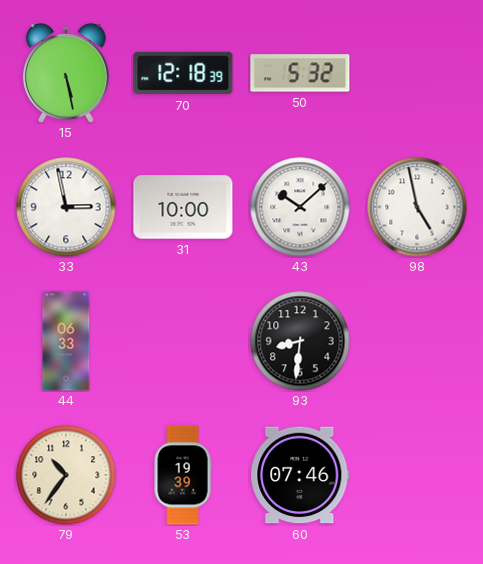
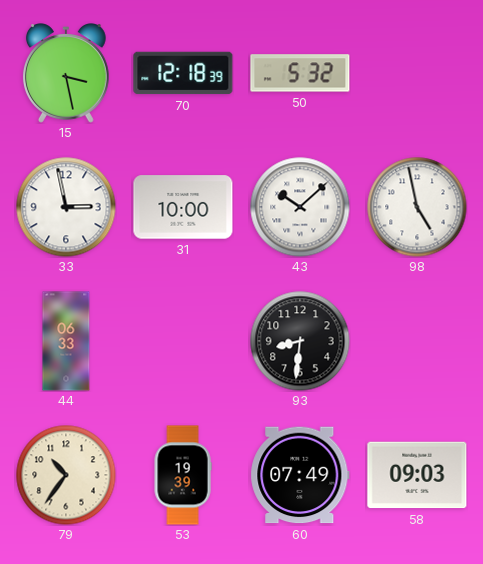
15: 5:28 -> 3:28 (66, 73)
60: 07:46 -> 07:49 (300, 475)
58: none -> 09:03 (417, 475)
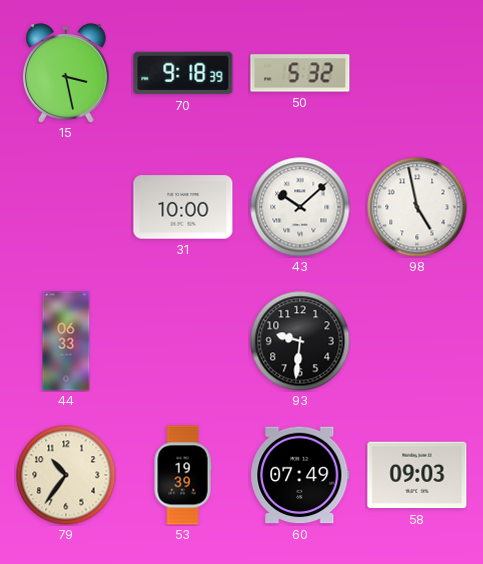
70: 12:18 -> 9:18 (183, 73)
33: 2:58 -> none (66, 207)
93: 8:31 -> 9:31 (300, 341)
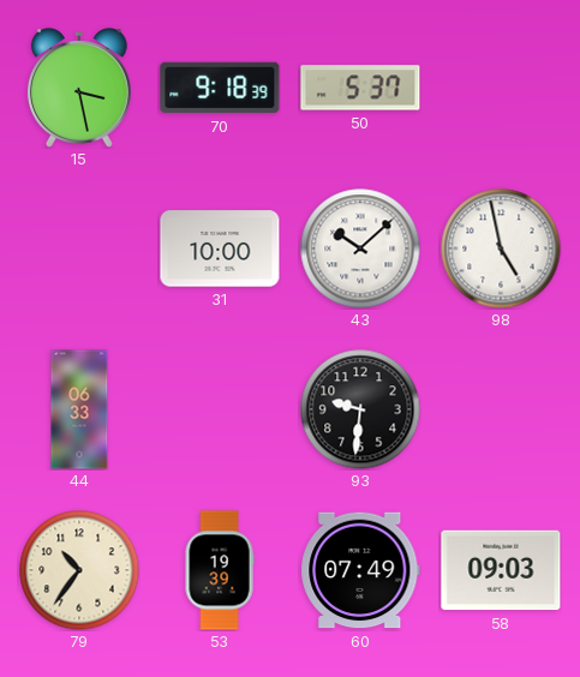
50: 5:32 -> 5:37 (360, 88)
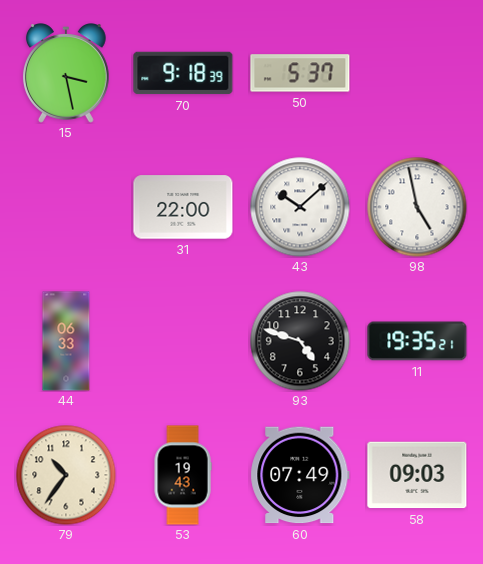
31: 10:00 -> 22:00 (183, 207)
93: 9:31 -> 4:48 (300, 341)
11: none -> 19:35 (417, 341)
53: 19:39 -> 19:43 (183, 475)
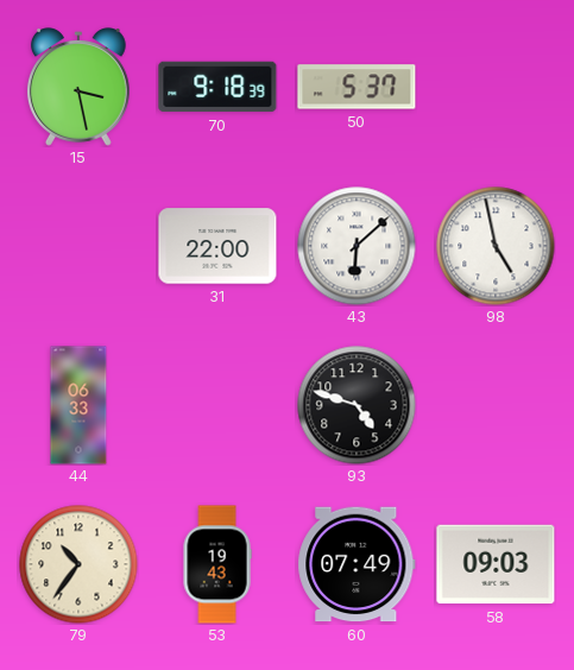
43: 10:08 -> 6:08 (357, 246)
11: 19:35 -> none (417, 341)
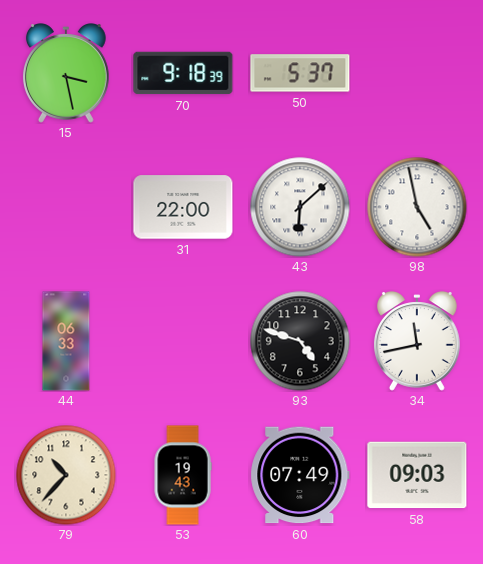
34: none -> 11:43 (417, 341)
79: 10:36 -> 10:37 (66, 475)
